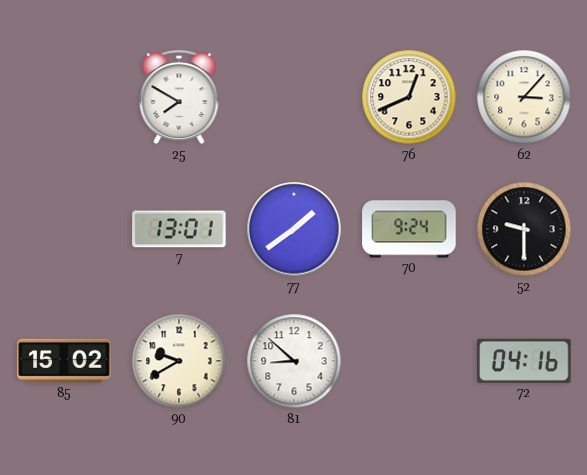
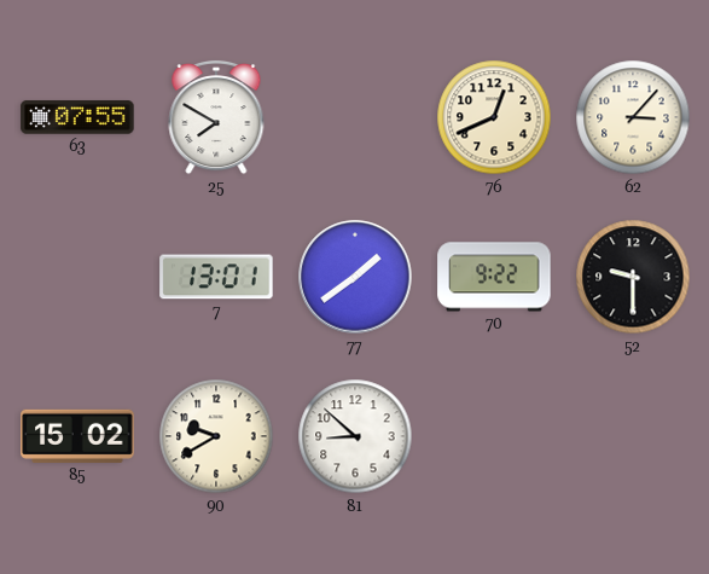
63: none -> 07:55 (77, 117)
70: 9:24 -> 9:22 (494, 277)
72: 04:16 -> none (524, 361)
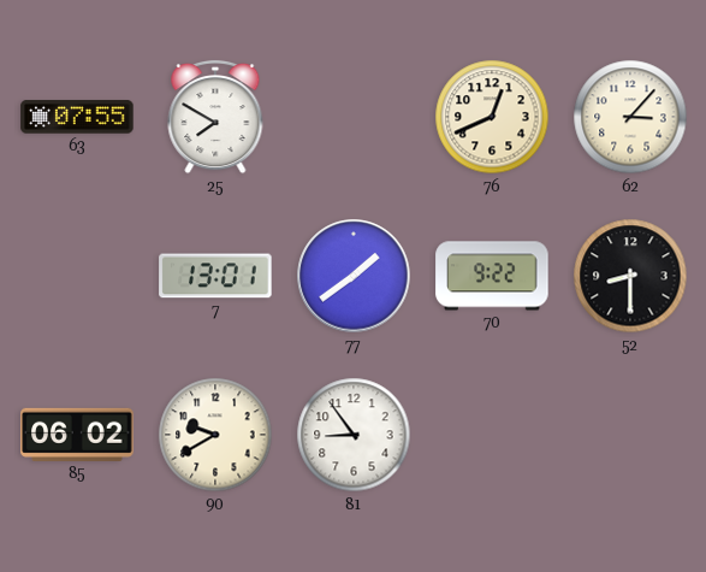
52: 9:30 -> 8:30 (630, 276)
85: 15:02 -> 06:02 (77, 435)
81: 8:52 -> 8:54 (354, 435)
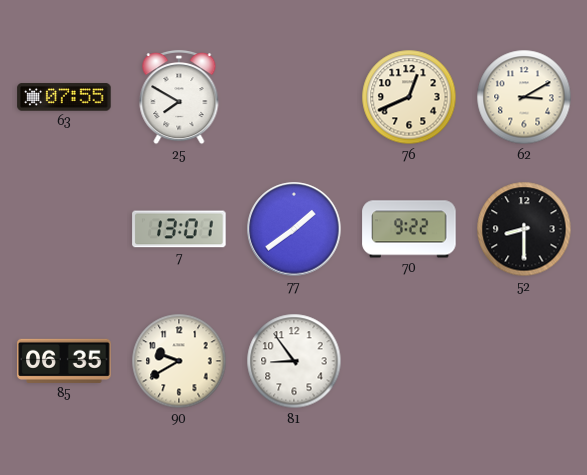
62: 3:07 -> 3:10 (524, 97)
85: 06:02 -> 06:35 (64, 361)
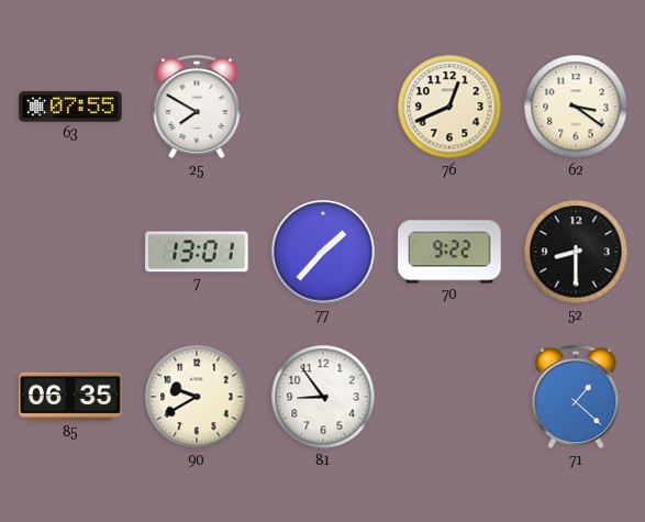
62: 3:10 -> 3:21 (576, 107)
77: 1:39 -> 1:37 (323, 252)
71: none -> 1:22 (576, 397)
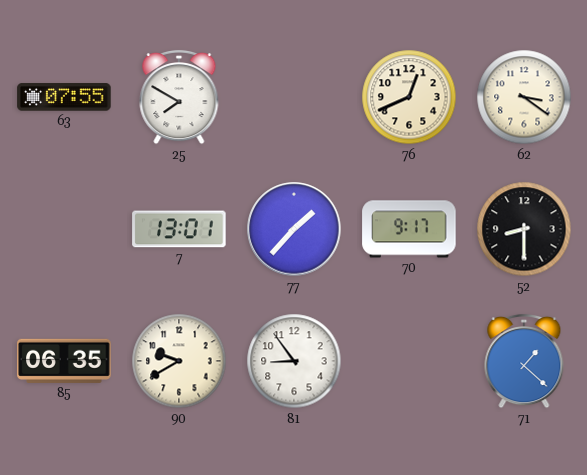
70: 9:22 -> 9:17 (409, 229)
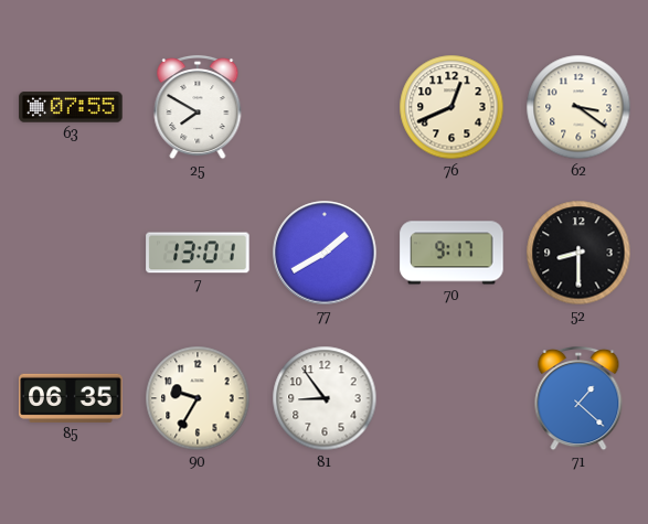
77: 1:37 -> 1:40 (325, 253)
90: 9:40 -> 9:35 (198, 398)
